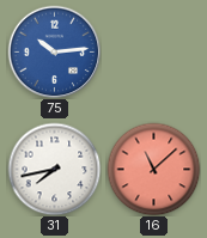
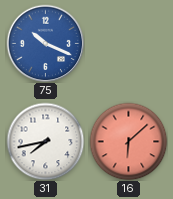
75: 10:14 -> 10:19 (45, 43)
16: 11:08 -> 6:08 (128, 141)
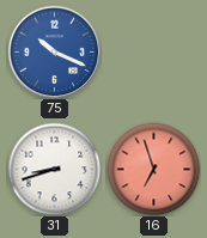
31: 7:43 -> 8:42 (54, 169)
16: 6:08 -> 6:57 (153, 169)
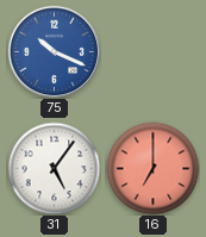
31: 8:42 -> 5:06 (54, 168)
16: 6:57 -> 7:00 (152, 168)
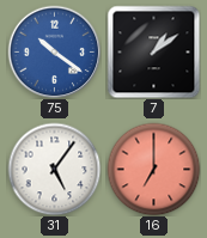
75: 10:19 -> 10:21 (54, 51)
7: none -> 1:09 (153, 51)
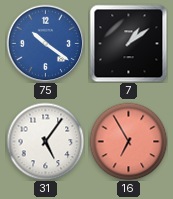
16: 7:00 -> 6:55 (128, 141)
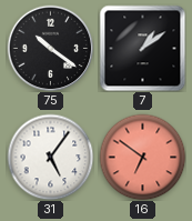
75 dial: blue -> black (50, 48)
16: 6:55 -> 6:51 (142, 157)
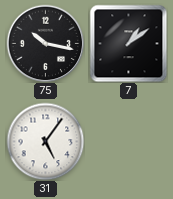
75: 10:21 -> 10:17 (45, 43)
16: 6:51 -> none (142, 157)
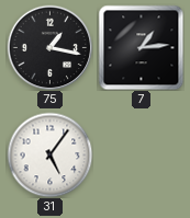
75: 10:17 -> 1:17 (49, 47)
7: 1:09 -> 1:14 (141, 47)
